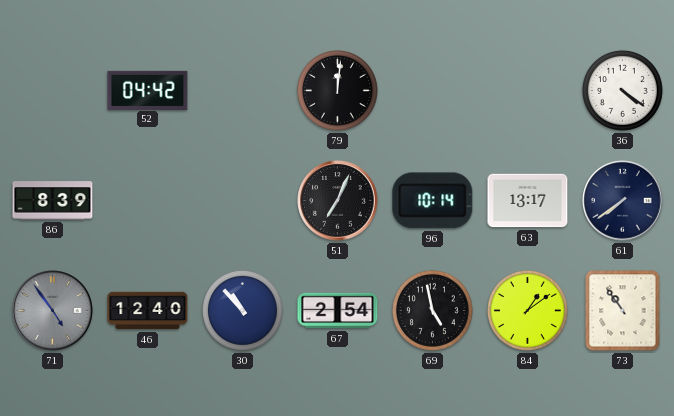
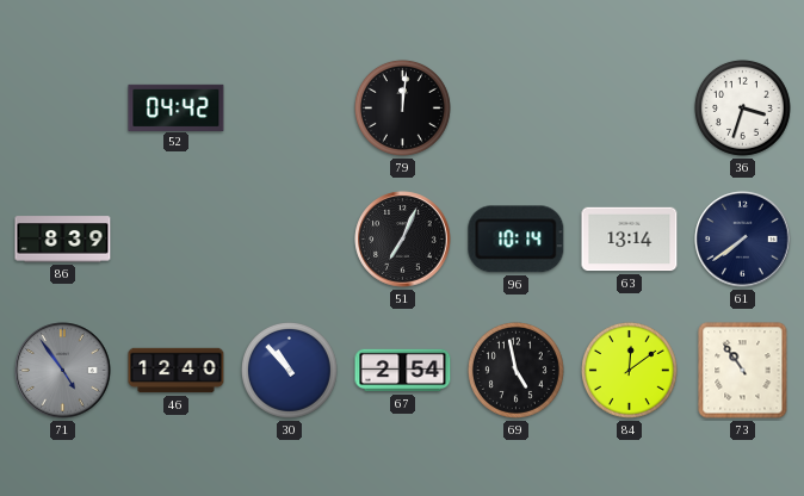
36: 4:21 -> 3:33 (742, 107)
63: 13:17 -> 13:14 (630, 240)
84: 1:09 -> 12:09 (629, 370)
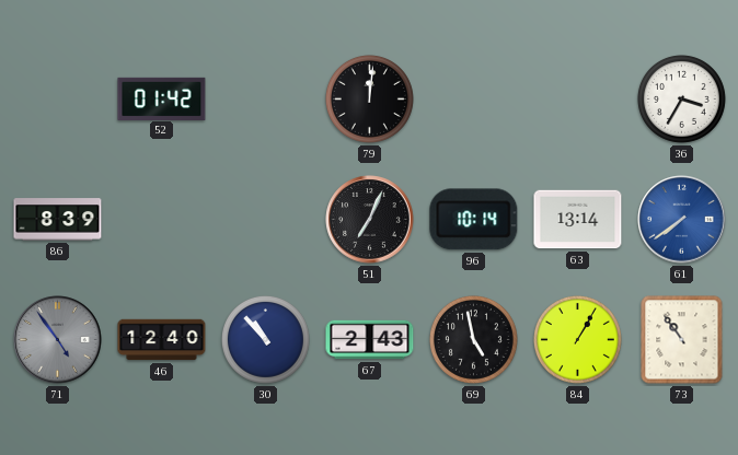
52: 04:42 -> 01:42 (162, 98)
36: 3:33 -> 3:35 (681, 98)
61 dial: navy -> blue (682, 220)
67: 2:54 -> 2:43 (370, 340)
84: 12:09 -> 1:05 (577, 339)
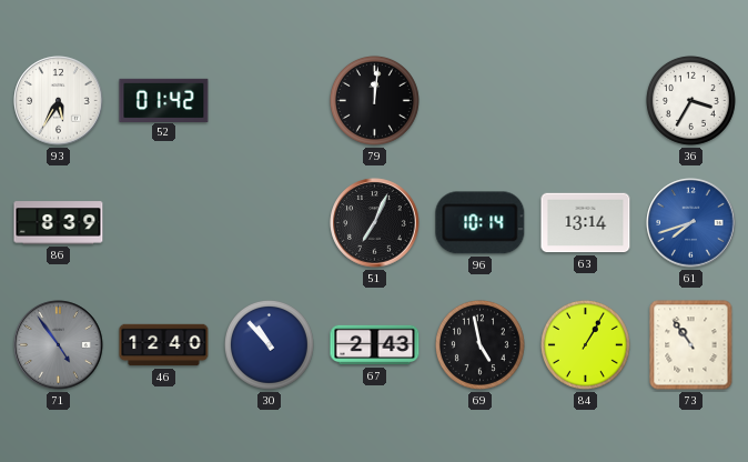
93: none -> 5:35 (59, 101)
61: 7:39 -> 7:42 (691, 223)
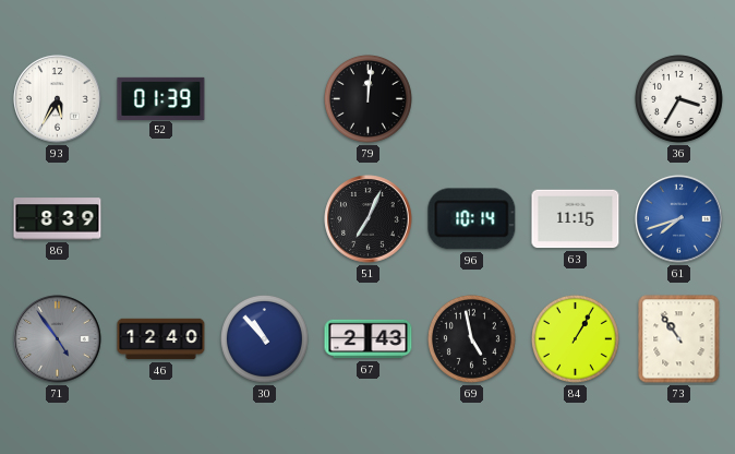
52: 01:42 -> 01:39 (161, 98)
63: 13:14 -> 11:15 (576, 219)
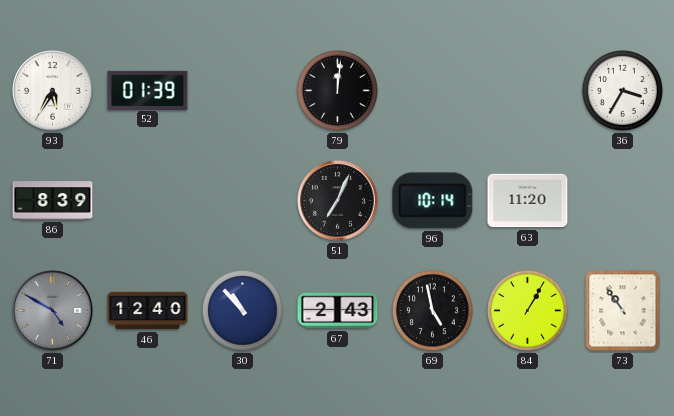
63: 11:15 -> 11:20 (528, 201)
61: 7:42 -> none (679, 219)
71: 4:54 -> 4:50 (53, 311)
